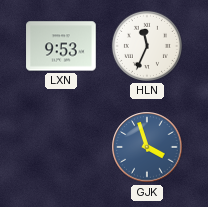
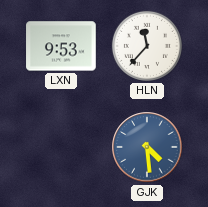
HLN: 11:34 -> 11:37 (147, 46)
GJK: 3:57 -> 4:29 (147, 147)
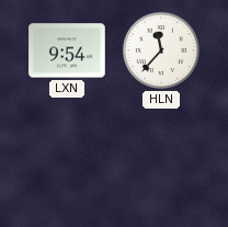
LXN: 9:53 -> 9:54 (67, 50)
GJK: 4:29 -> none (147, 147)
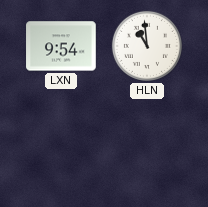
HLN: 11:37 -> 10:59 (147, 46)
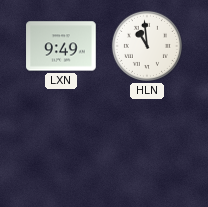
LXN: 9:54 -> 9:49 (61, 46)
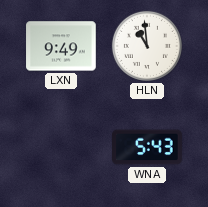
WNA: none -> 5:43 (147, 147)
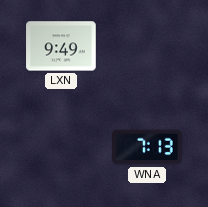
HLN: 10:59 -> none (147, 46)
WNA: 5:43 -> 7:13 (147, 147)
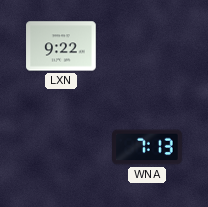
LXN: 9:49 -> 9:22 (61, 46)
